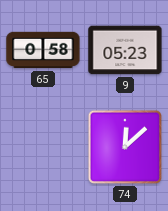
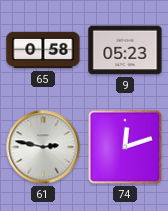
61: none -> 2:47 (43, 147)
74: 12:08 -> 12:12 (125, 147)
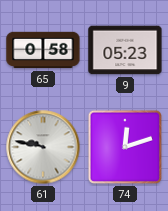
61: 2:47 -> 9:47 (43, 147)
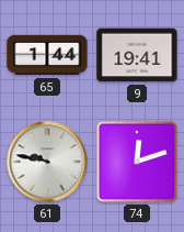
65: 0:58 -> 1:44 (47, 55)
9: 05:23 -> 19:41 (137, 55)
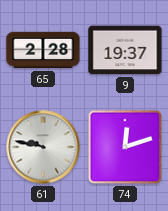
65: 1:44 -> 2:28 (43, 50)
9: 19:41 -> 19:37 (125, 50)
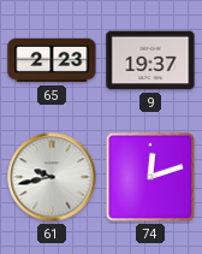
65: 2:28 -> 2:23 (52, 60)
61: 9:47 -> 9:43 (52, 177)
